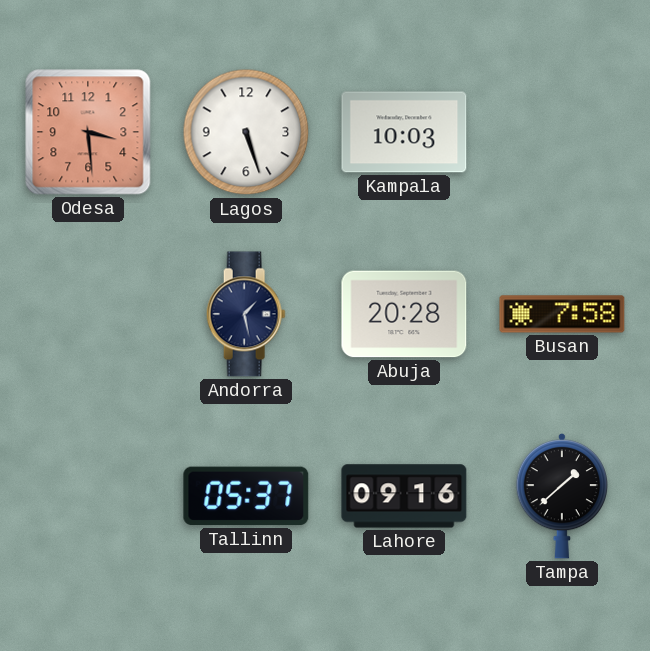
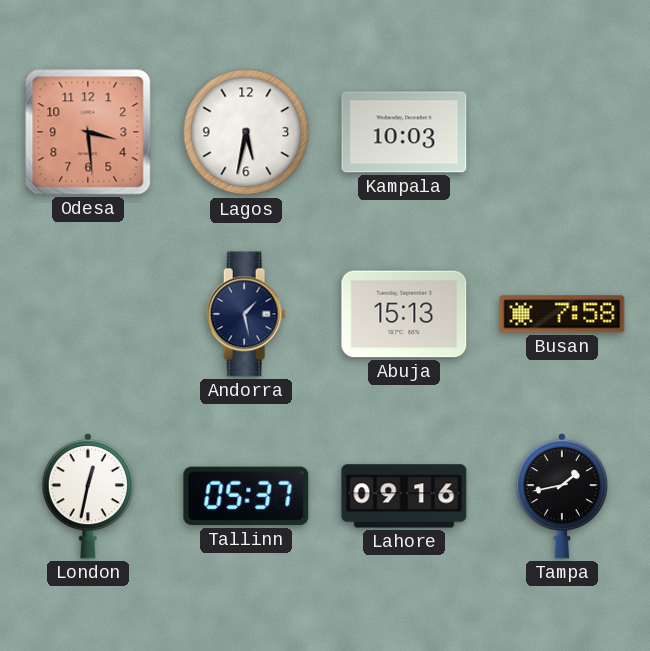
Lagos: 5:27 -> 5:32 (246, 132)
Abuja: 20:28 -> 15:13 (404, 314)
London: none -> 12:32 (87, 496)
Tampa: 1:38 -> 1:43 (561, 496)
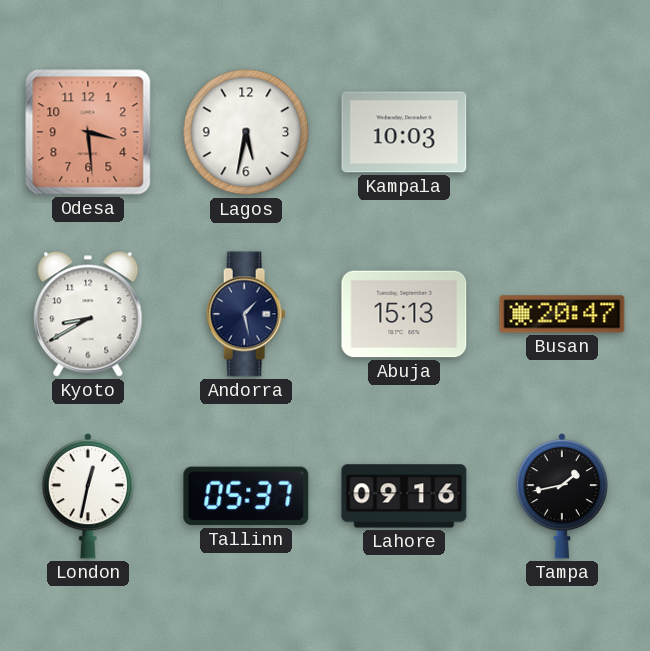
Kyoto: none -> 8:40 (88, 314)
Busan: 7:58 -> 20:47 (562, 314)
